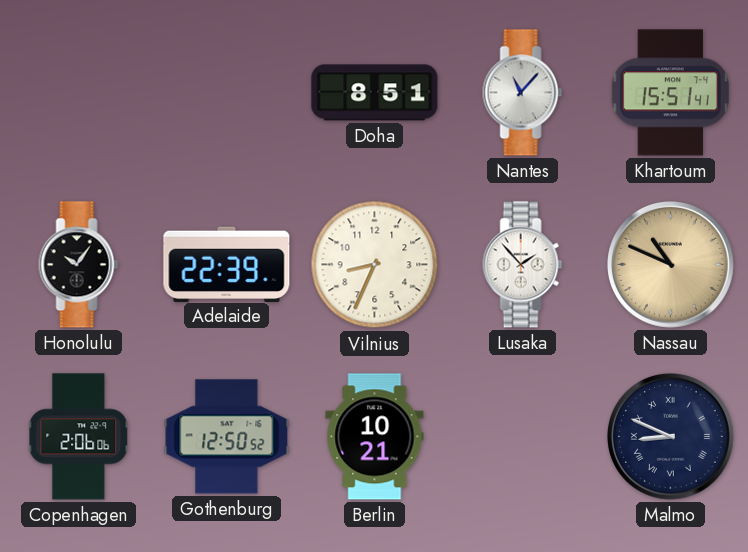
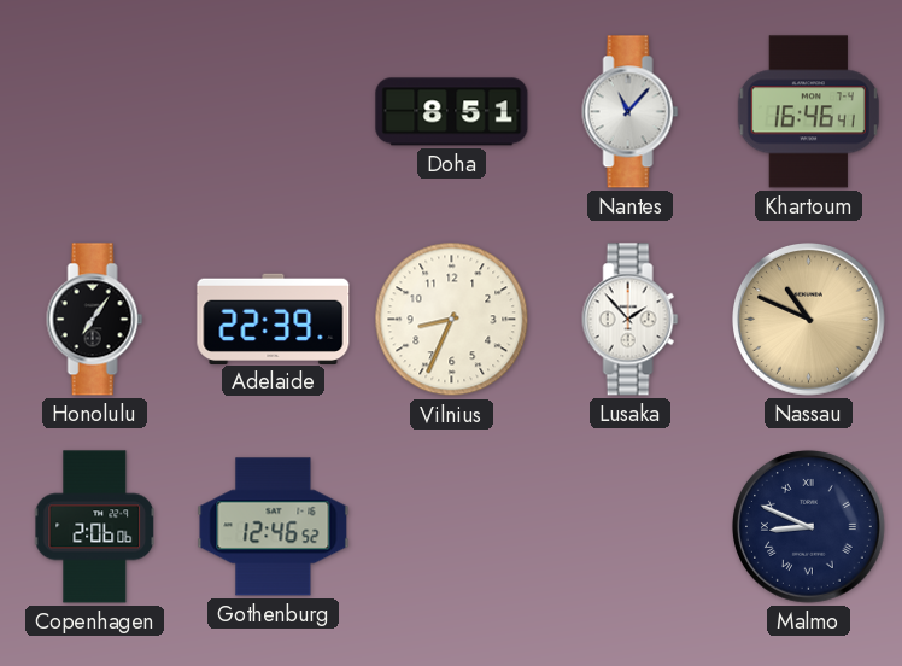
Khartoum: 15:51 -> 16:46 (808, 112)
Honolulu: 10:06 -> 7:06 (95, 320)
Gothenburg: 12:50 -> 12:46 (274, 527)
Berlin: 10:21 -> none (375, 437)
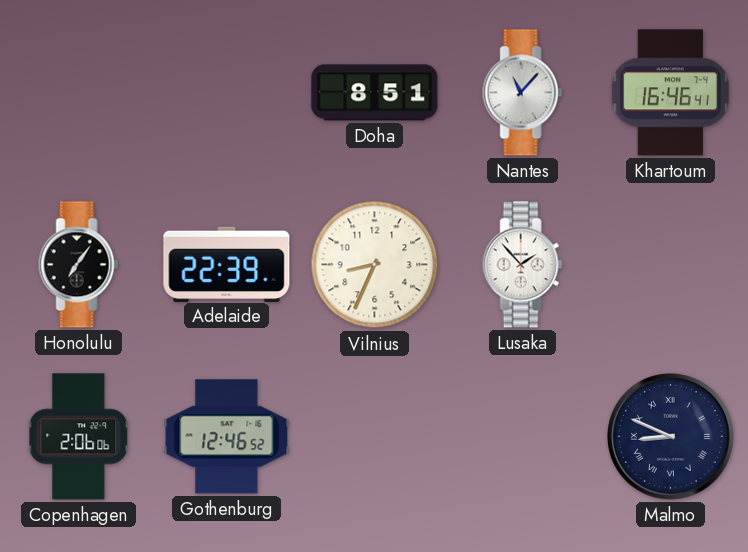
Nassau: 10:49 -> none (809, 320)
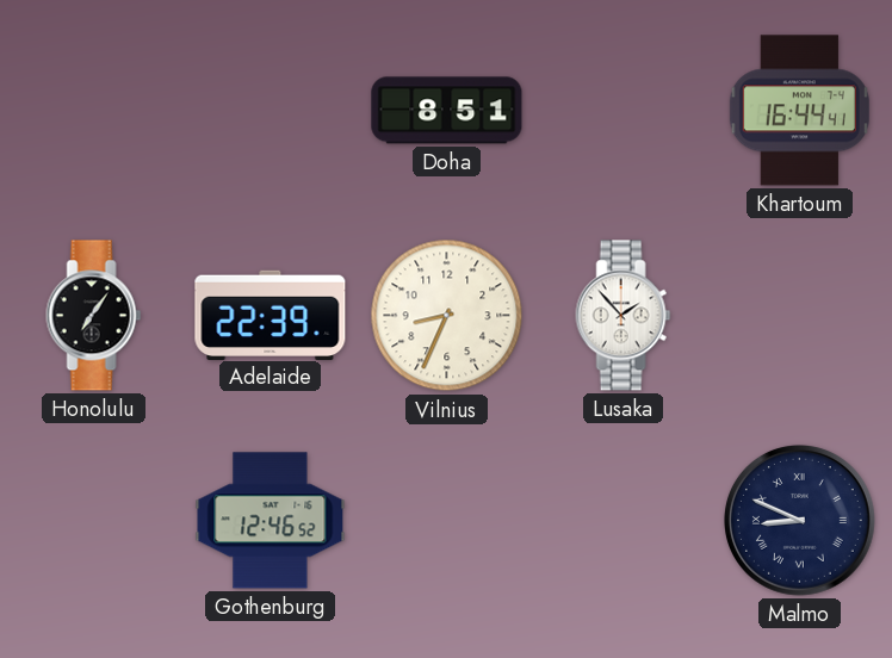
Nantes: 11:07 -> none (523, 93)
Khartoum: 16:46 -> 16:44 (799, 111)
Copenhagen: 2:06 -> none (79, 437)
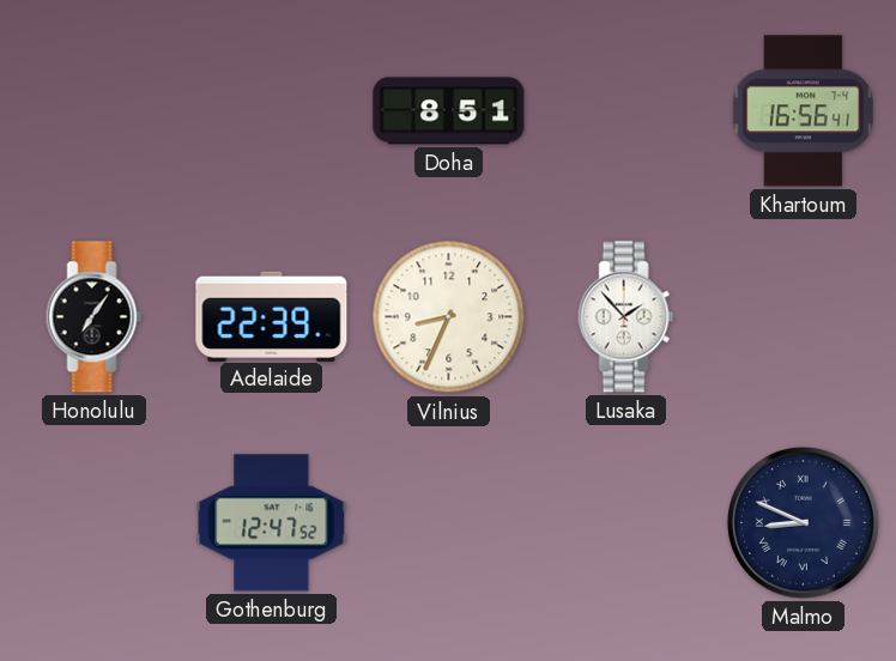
Khartoum: 16:44 -> 16:56 (803, 111)
Gothenburg: 12:46 -> 12:47 (272, 523)
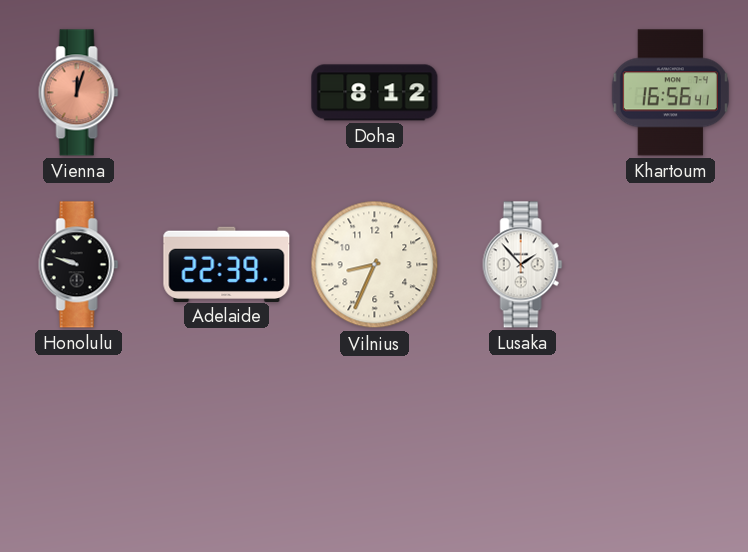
Vienna: none -> 12:03 (79, 93)
Doha: 8:51 -> 8:12 (375, 93)
Honolulu: 7:06 -> 9:48 (79, 265)
Gothenburg: 12:47 -> none (272, 523)
Malmo: 8:49 -> none (804, 523)
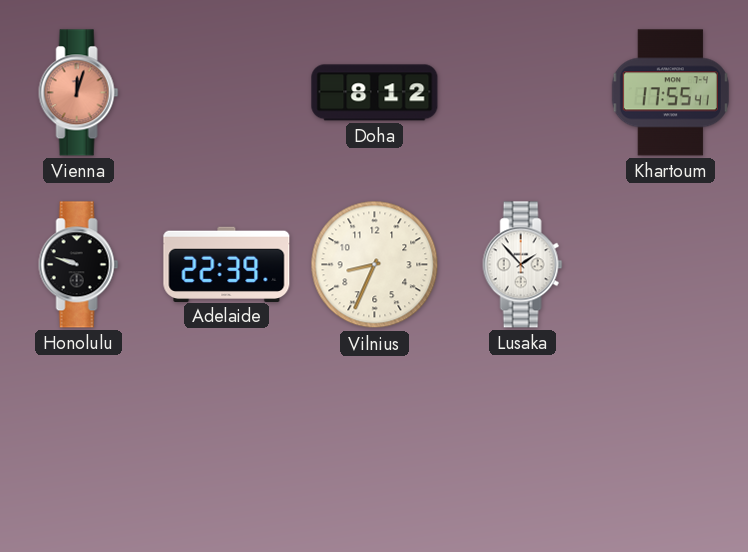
Khartoum: 16:56 -> 17:55 (670, 93)
